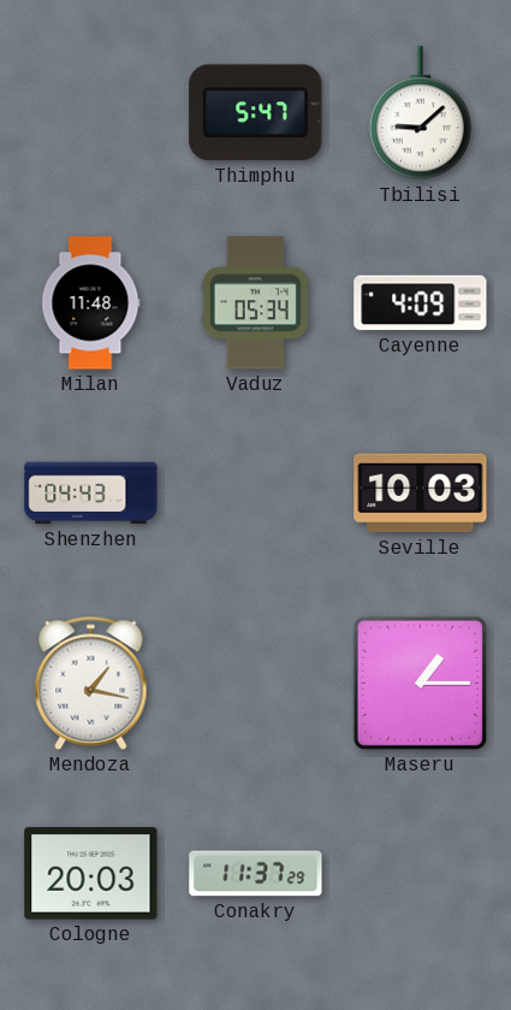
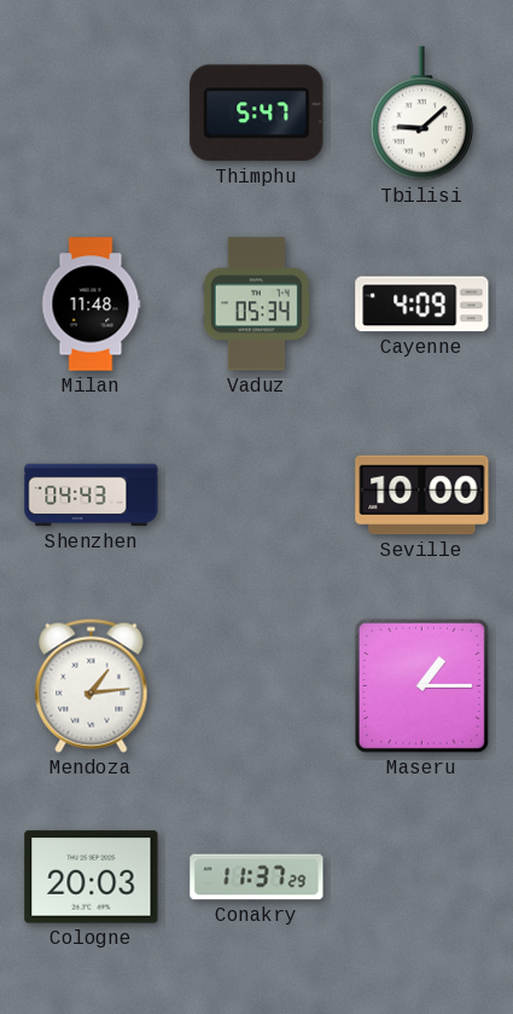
Seville: 10:03 -> 10:00 (422, 496)
Mendoza: 1:17 -> 1:14 (92, 685)
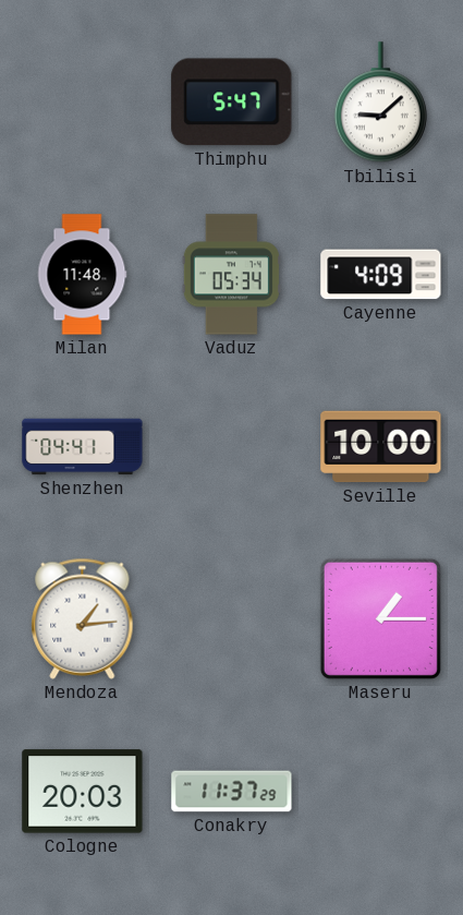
Shenzhen: 04:43 -> 04:41 (83, 447)
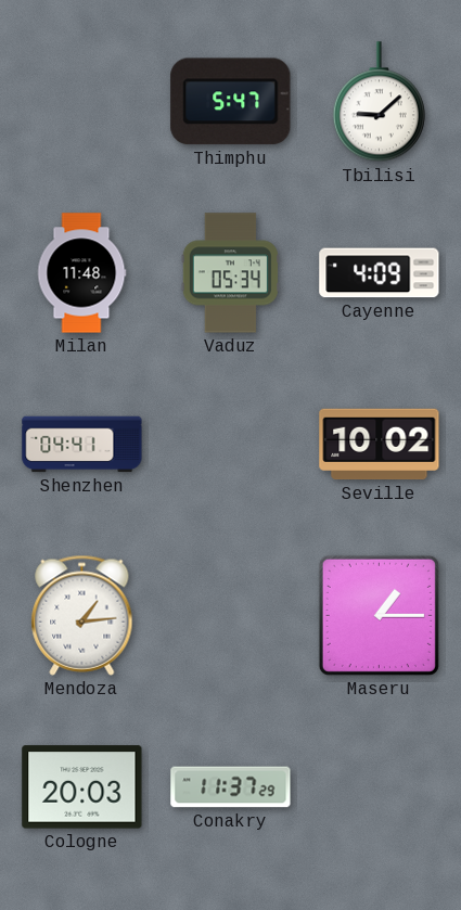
Seville: 10:00 -> 10:02 (380, 445)
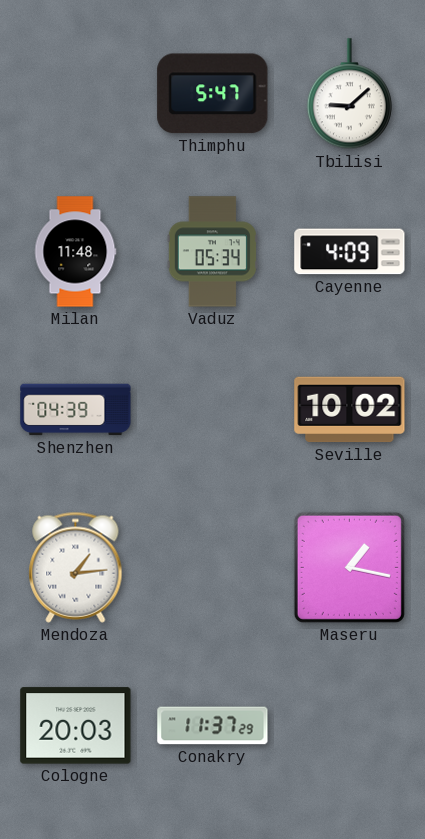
Shenzhen: 04:41 -> 04:39 (76, 410)
Maseru: 1:15 -> 1:17 (349, 567)
